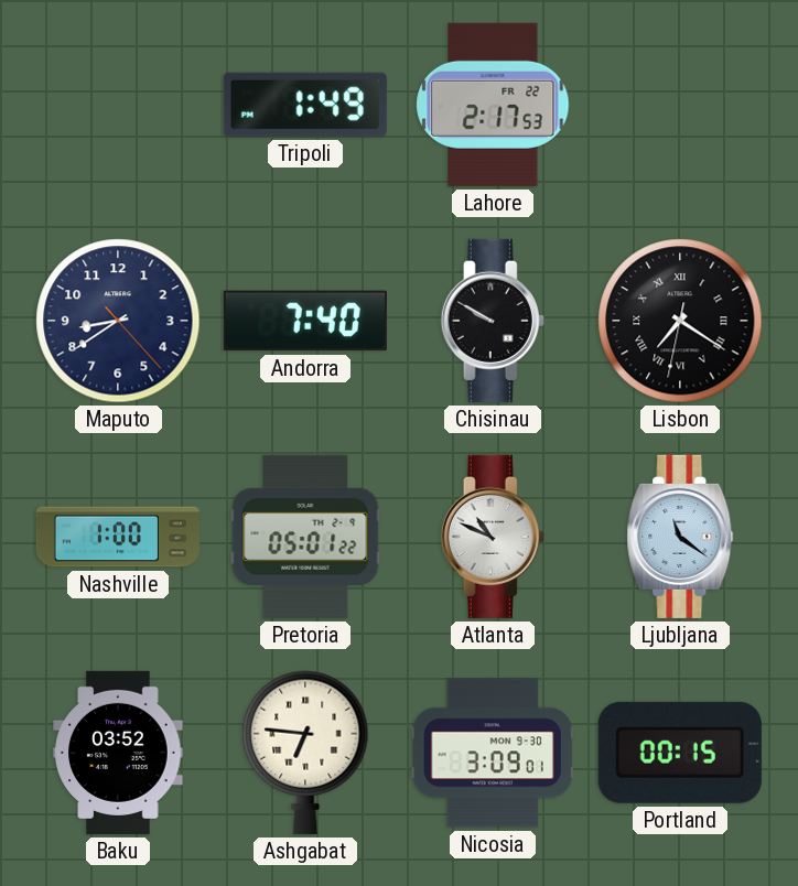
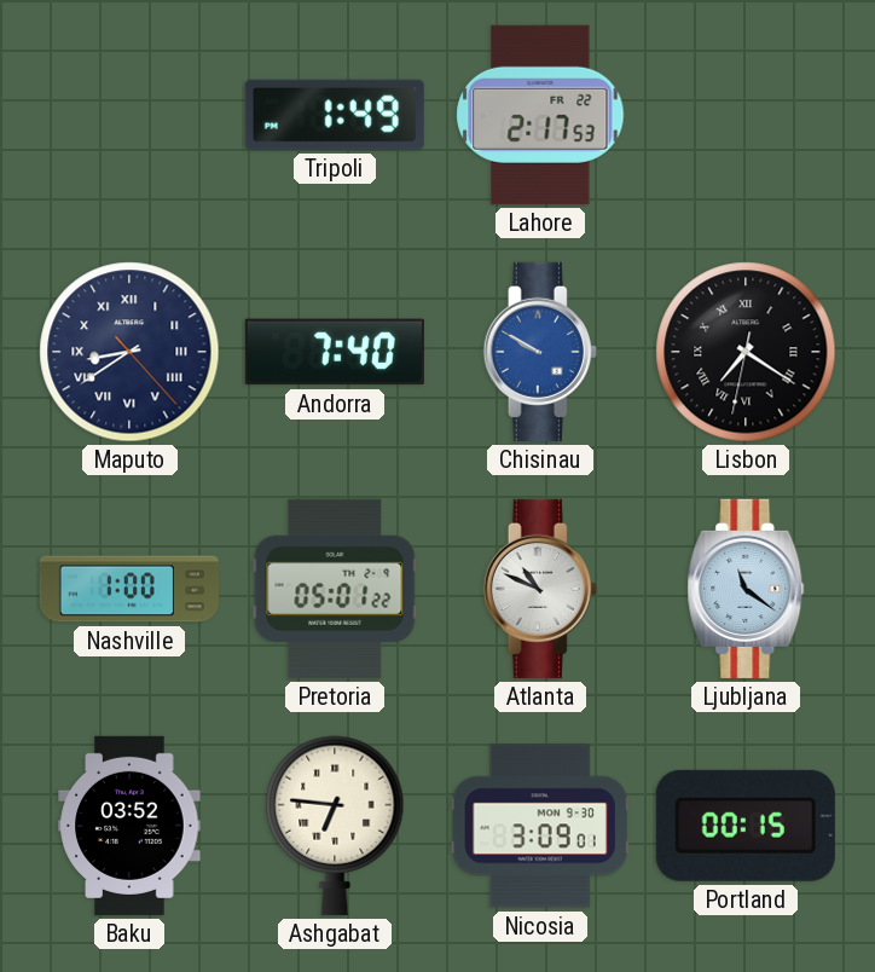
Maputo numerals: Arabic -> Roman (129, 352)
Chisinau dial: black -> blue (540, 352)
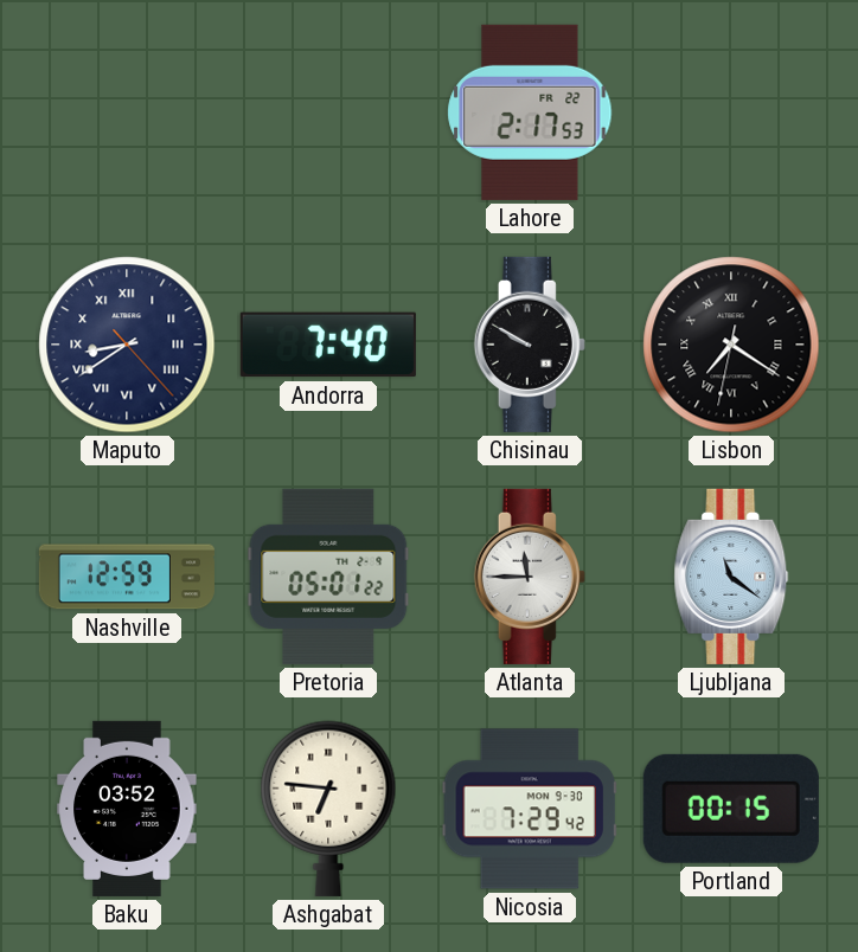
Tripoli: 1:49 -> none (335, 115)
Chisinau dial: blue -> black (530, 345)
Nashville: 1:00 -> 12:59 (127, 577)
Atlanta: 10:49 -> 11:45 (530, 577)
Nicosia: 3:09 -> 7:29 (530, 809)
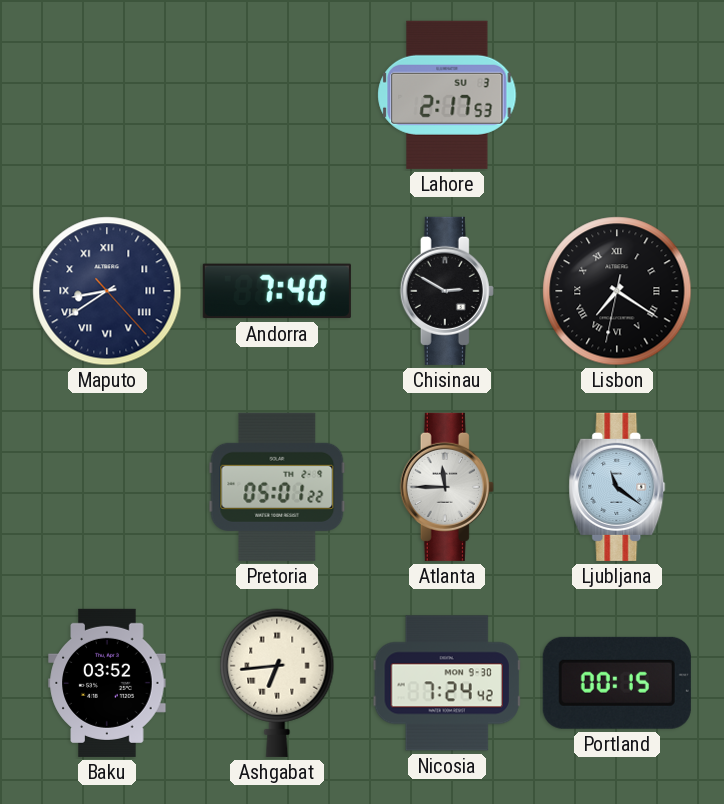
Lahore date: FR 22 -> SU 3 (447, 95)
Chisinau: 9:50 -> 2:50 (447, 291)
Nashville: 12:59 -> none (127, 577)
Ashgabat: 6:46 -> 6:44 (277, 683)
Nicosia: 7:29 -> 7:24 (447, 683)
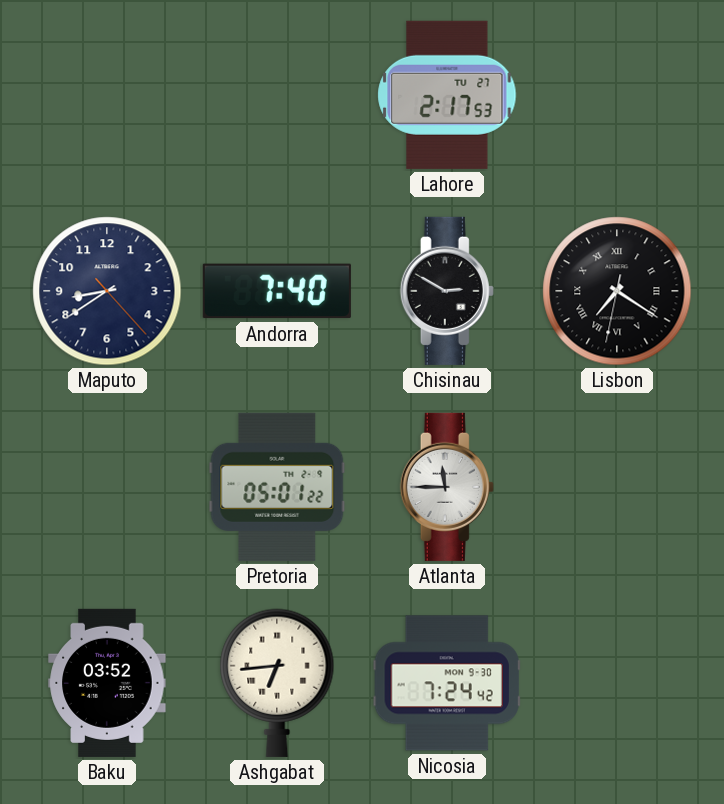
Lahore date: SU 3 -> TU 27 (447, 95)
Maputo numerals: Roman -> Arabic (107, 291)
Ljubljana: 11:21 -> none (617, 487)
Portland: 00:15 -> none (617, 683)
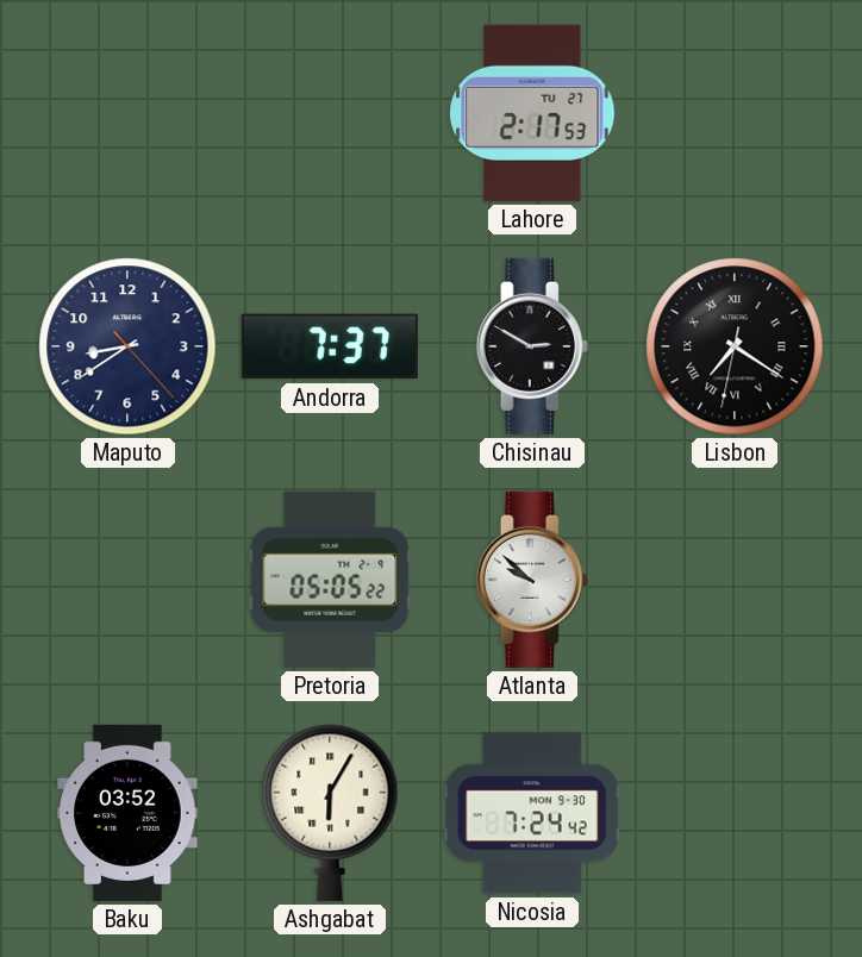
Andorra: 7:40 -> 7:37 (330, 346)
Pretoria: 05:01 -> 05:05 (330, 580)
Atlanta: 11:45 -> 9:52 (532, 580)
Ashgabat: 6:44 -> 6:05 (330, 813)
